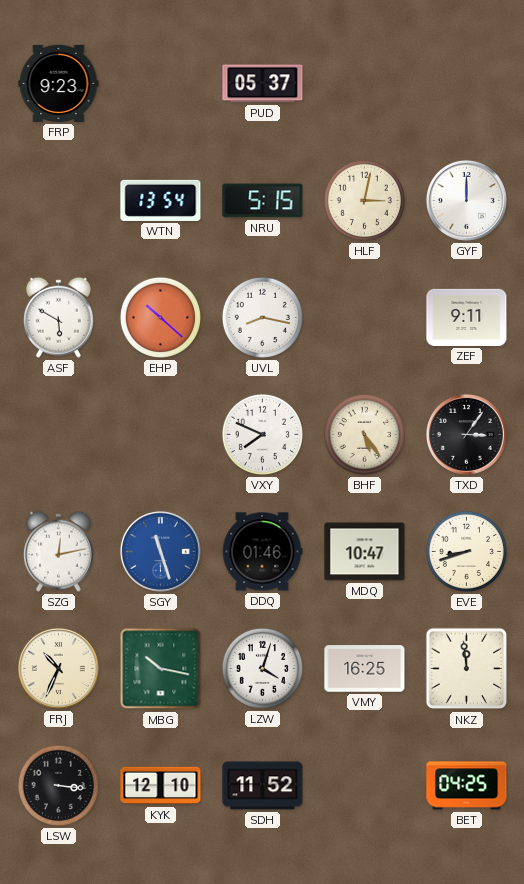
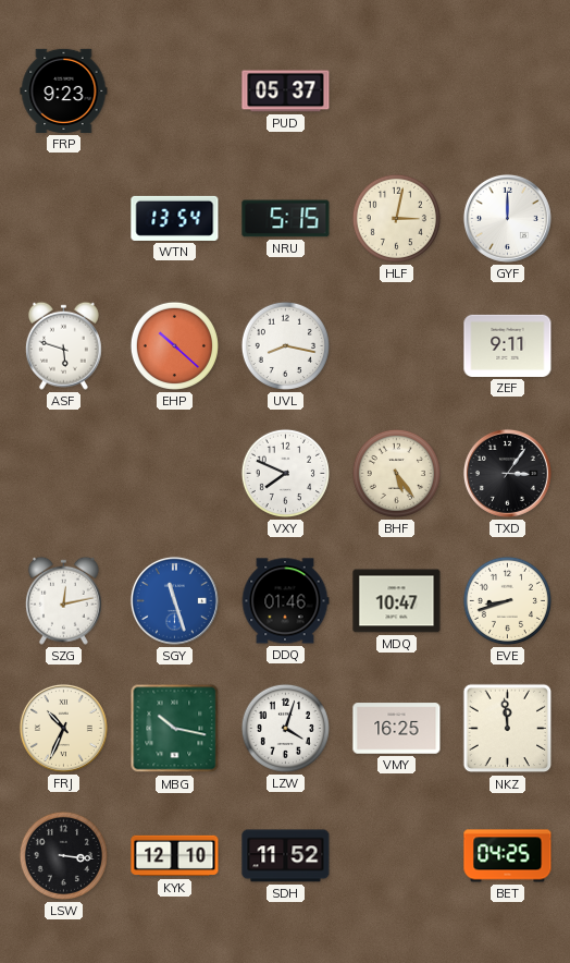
ASF: 5:50 -> 5:48 (63, 345)
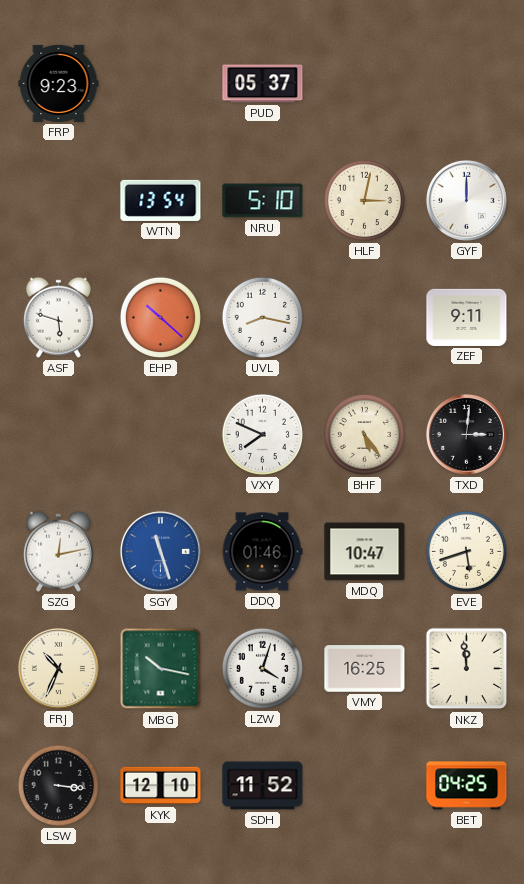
NRU: 5:15 -> 5:10 (263, 201)
TXD: 3:06 -> 3:01 (466, 434)
EVE: 8:42 -> 5:42 (466, 551)
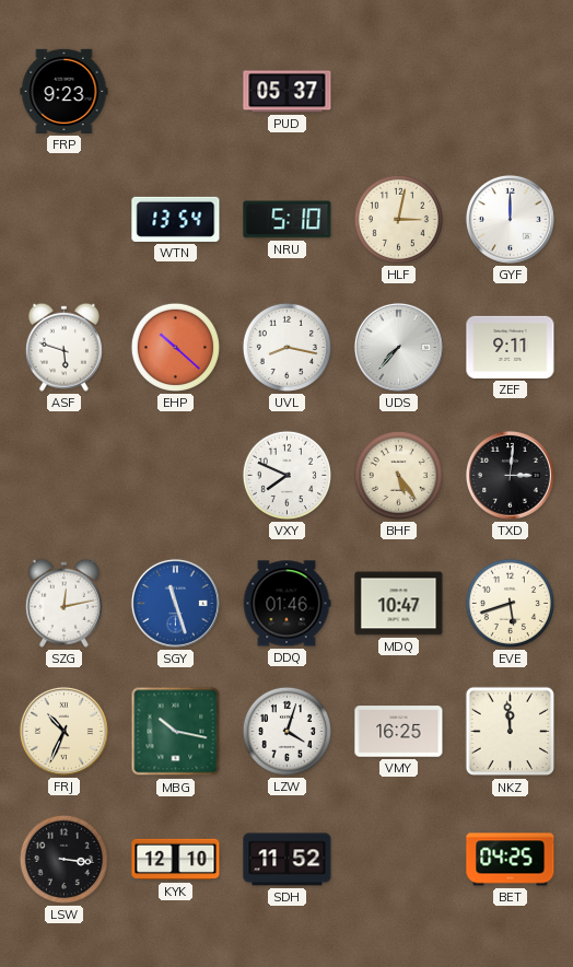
UDS: none -> 7:37 (398, 347)
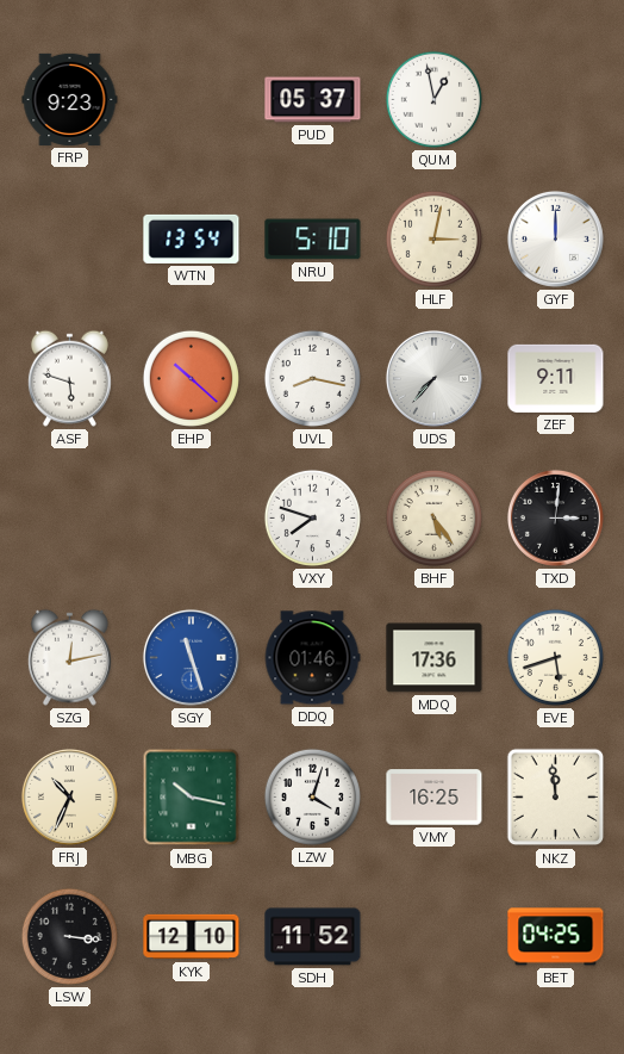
QUM: none -> 12:58 (433, 99)
VXY: 7:49 -> 7:48 (312, 517)
MDQ: 10:47 -> 17:36 (435, 658)
